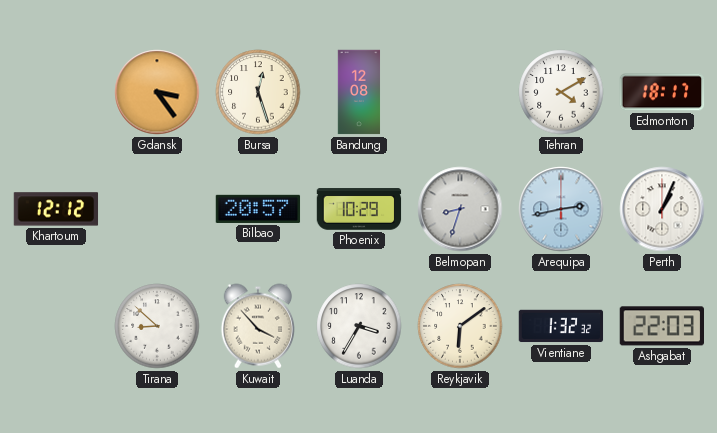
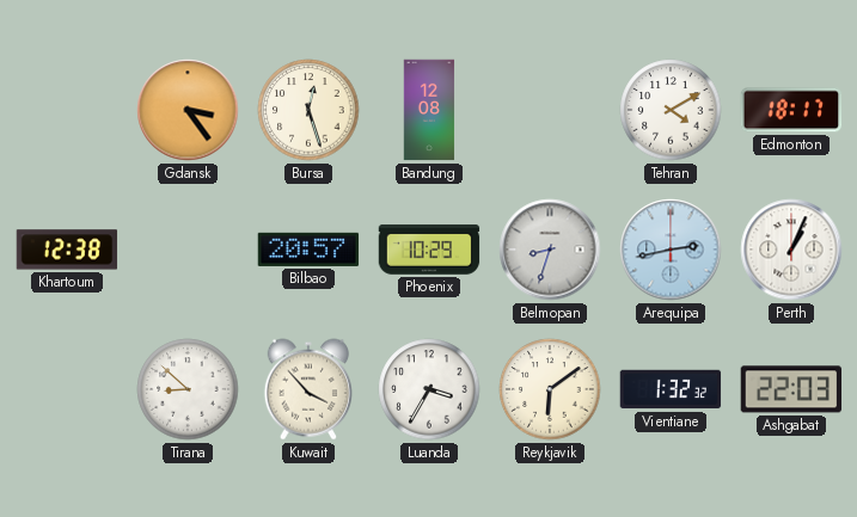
Khartoum: 12:12 -> 12:38 (67, 250)
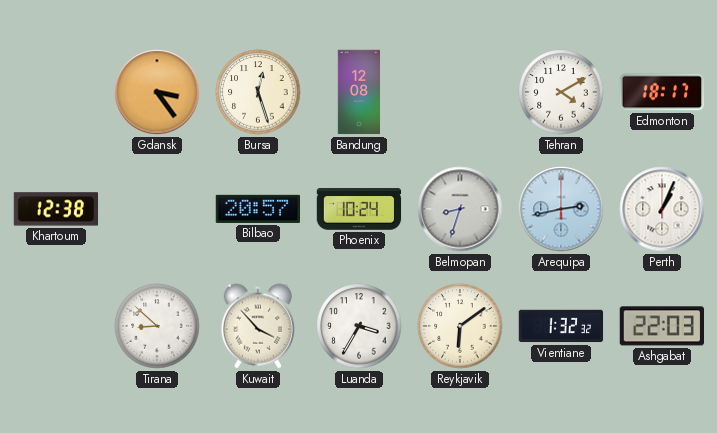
Phoenix: 10:29 -> 10:24 (359, 209)
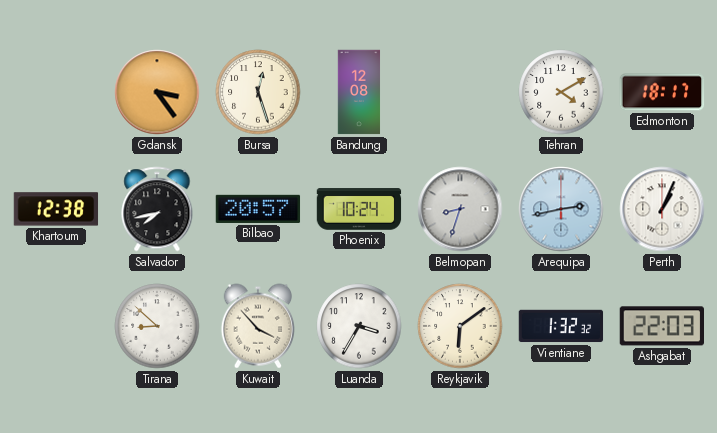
Salvador: none -> 7:43 (157, 209)
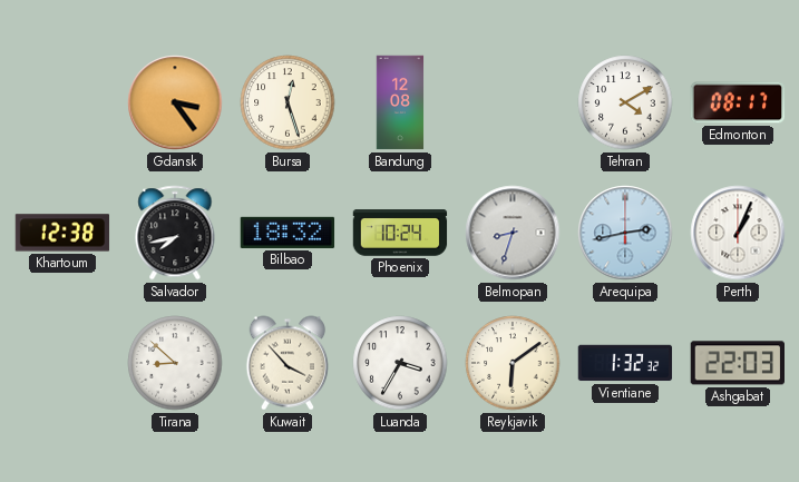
Edmonton: 18:17 -> 08:17 (738, 102)
Bilbao: 20:57 -> 18:32 (288, 233)
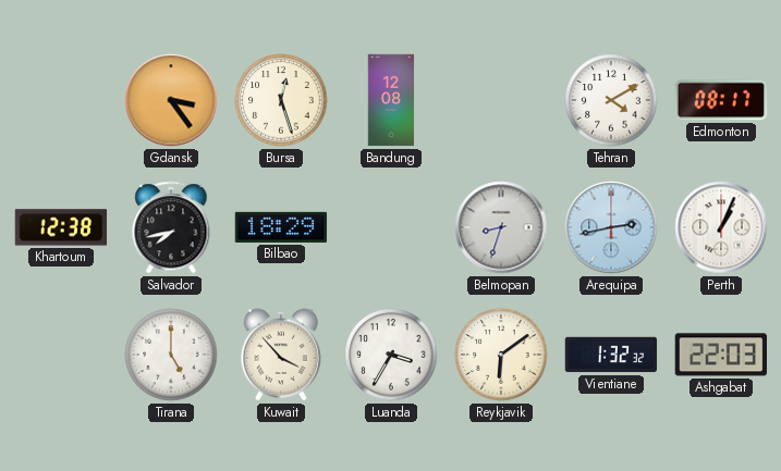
Bilbao: 18:32 -> 18:29 (281, 227)
Phoenix: 10:24 -> none (400, 233)
Tirana: 8:52 -> 5:00 (171, 355)
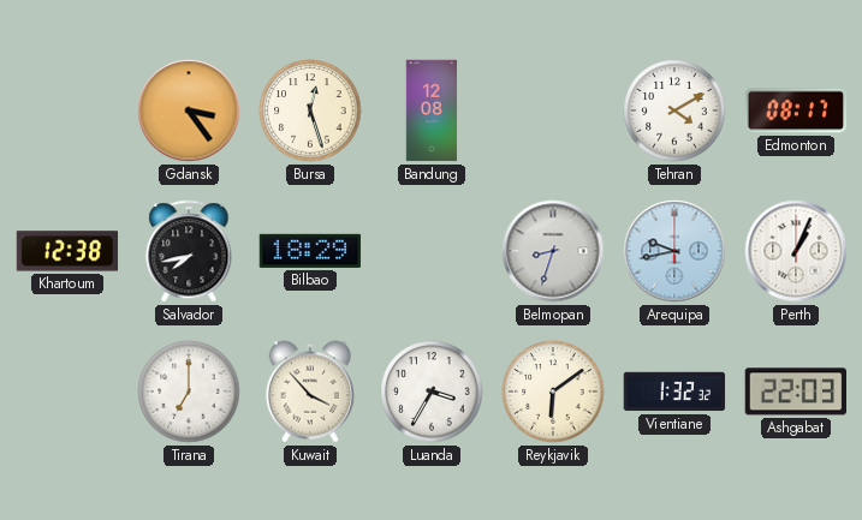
Arequipa: 2:43 -> 9:43 (674, 251)
Tirana: 5:00 -> 7:00 (189, 392)
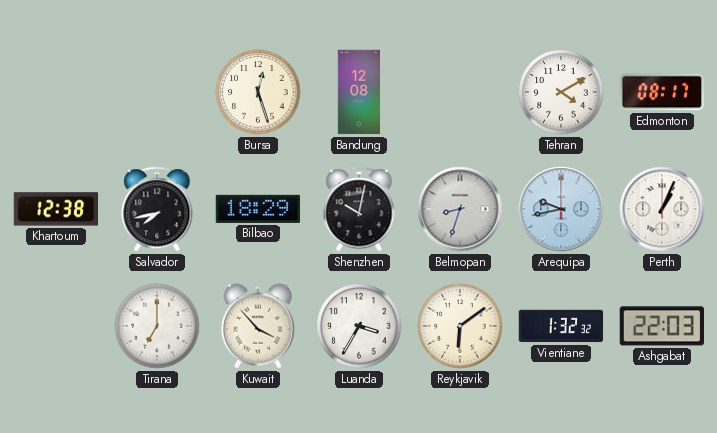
Gdansk: 3:24 -> none (189, 110)
Shenzhen: none -> 10:02 (359, 209)
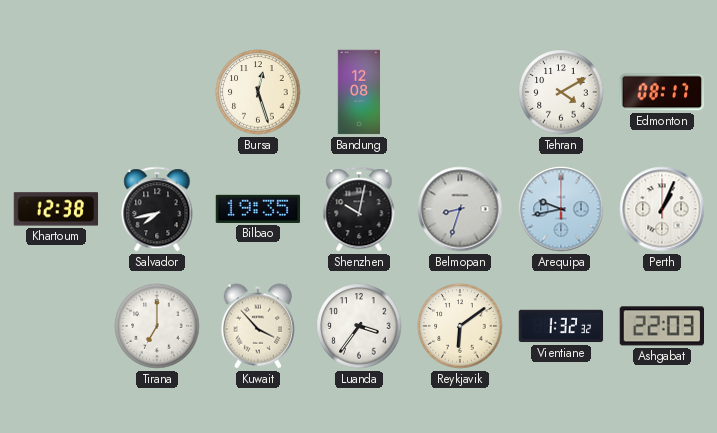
Bilbao: 18:29 -> 19:35 (258, 209)
Luanda: 3:35 -> 3:36 (359, 326)
